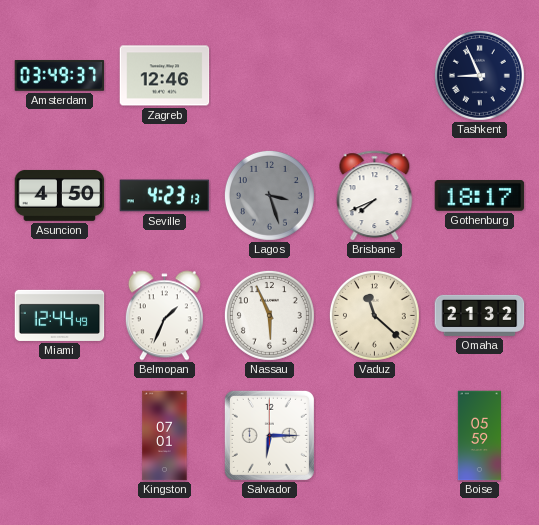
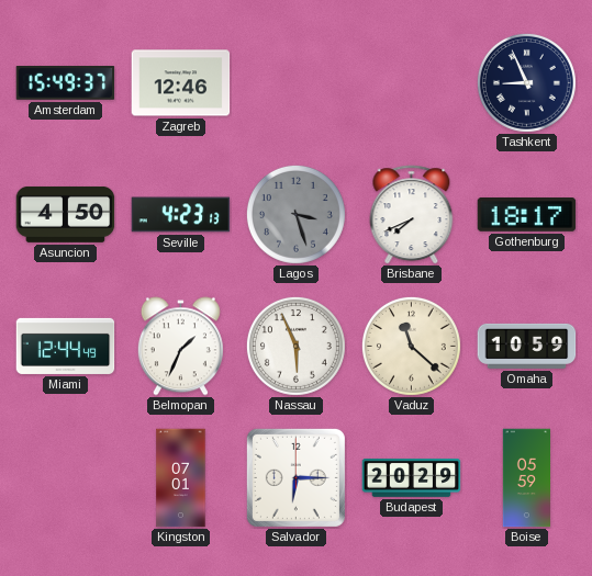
Amsterdam: 03:49 -> 15:49 (66, 83)
Omaha: 21:32 -> 10:59 (527, 346)
Budapest: none -> 20:29 (412, 478)
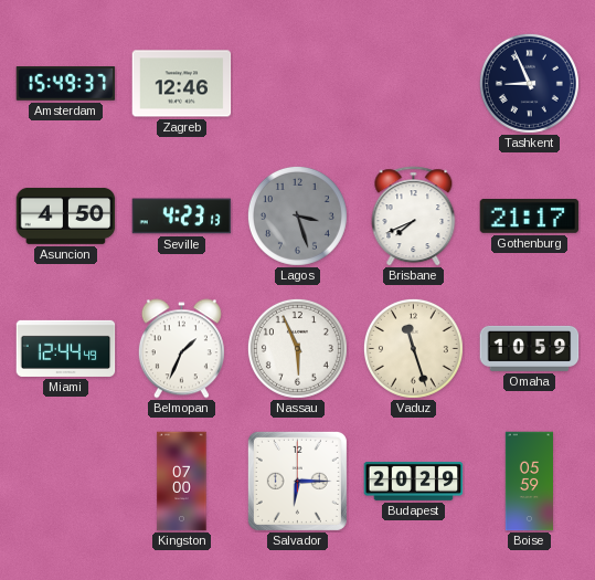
Gothenburg: 18:17 -> 21:17 (530, 217)
Vaduz: 11:22 -> 11:27 (413, 348)
Kingston: 07:01 -> 07:00 (182, 482)
